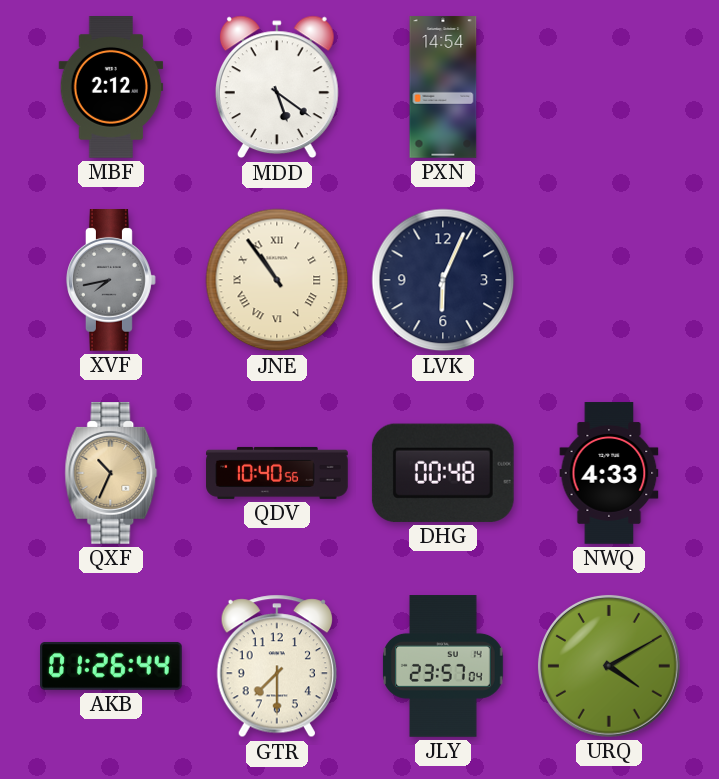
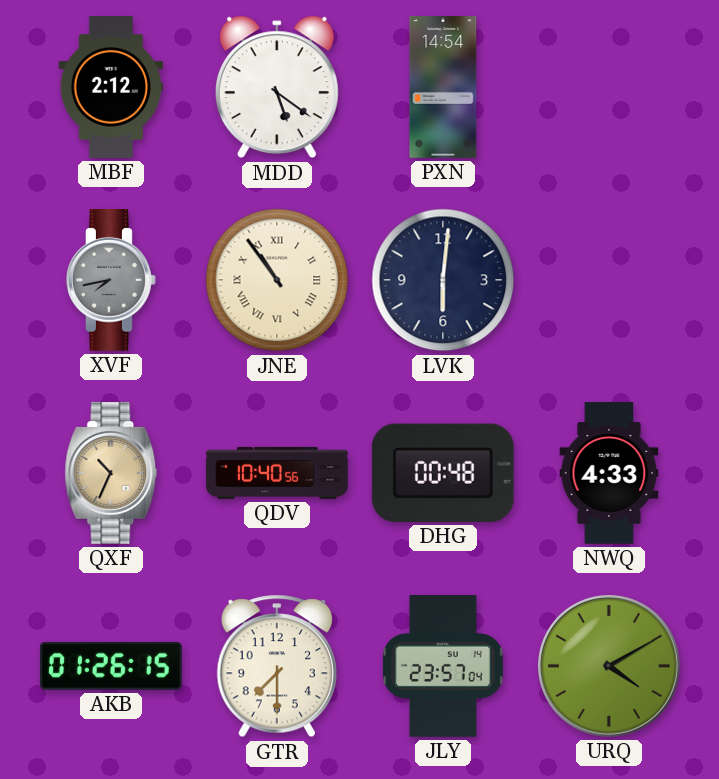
LVK: 6:04 -> 6:01 (443, 280)
AKB: 01:26:44 -> 01:26:15 (112, 666)
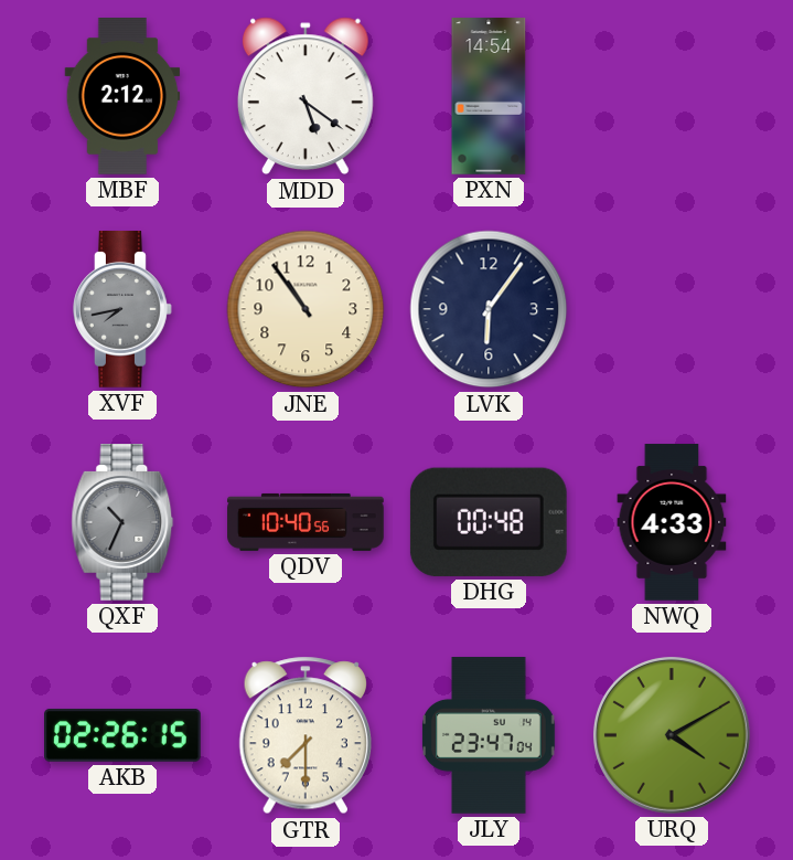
JNE numerals: Roman -> Arabic (306, 309)
LVK: 6:01 -> 6:06 (489, 309)
QXF dial: champagne -> grey (122, 523)
AKB: 01:26 -> 02:26 (124, 735)
JLY: 23:57 -> 23:47 (489, 735)
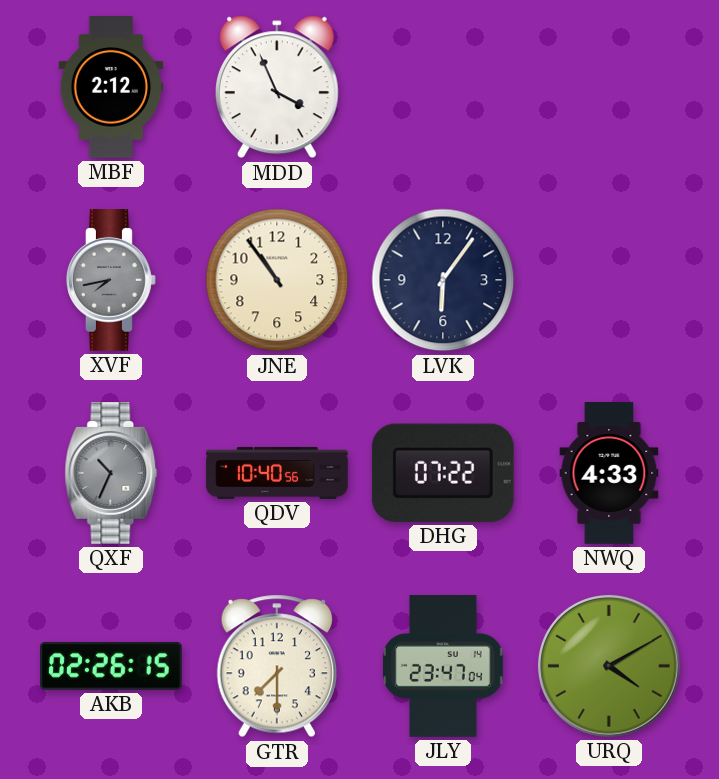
MDD: 5:21 -> 3:56 (277, 87)
PXN: 14:54 -> none (489, 96)
DHG: 00:48 -> 07:22 (443, 473)
